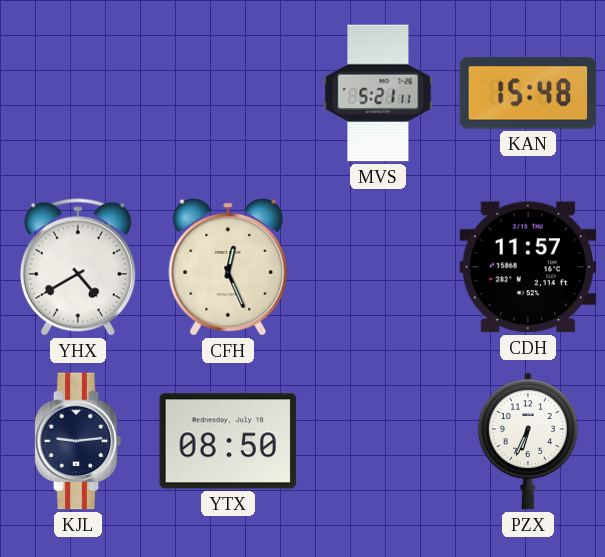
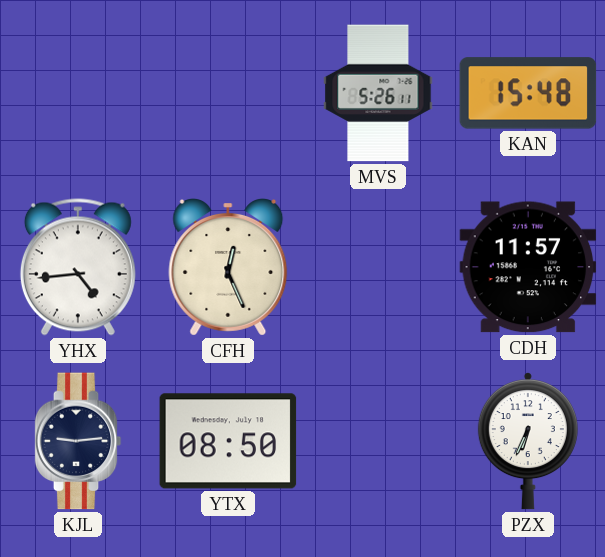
MVS: 5:21 -> 5:26 (378, 93)
YHX: 4:40 -> 4:44 (78, 267)
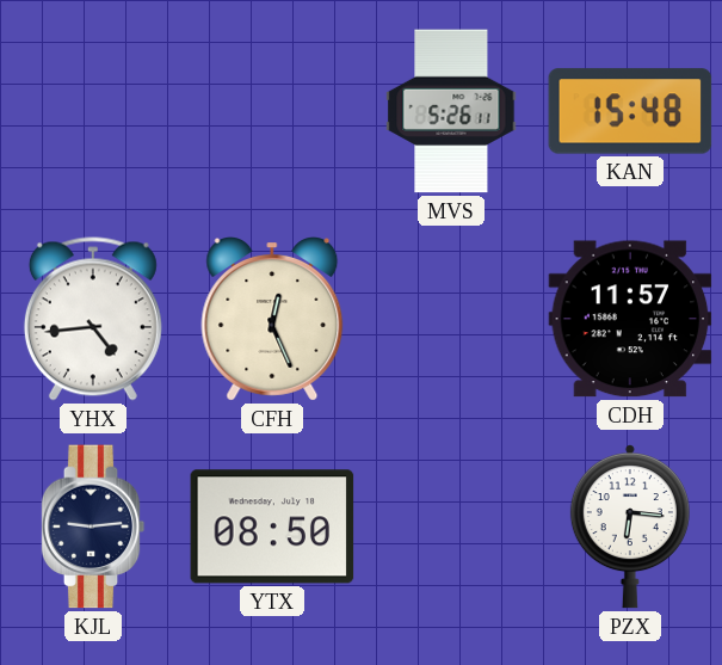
PZX: 6:34 -> 6:16 (630, 528)
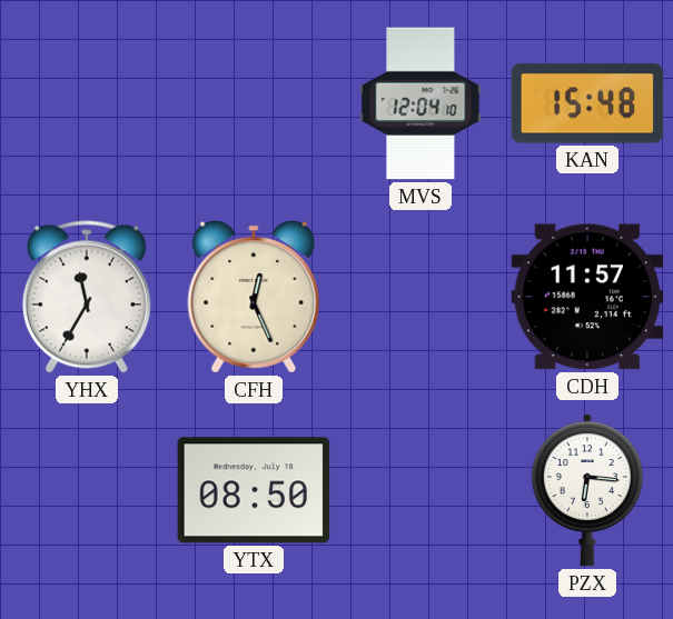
MVS: 5:26 -> 12:04 (420, 103)
YHX: 4:44 -> 11:35 (87, 297)
KJL: 9:14 -> none (93, 527)
